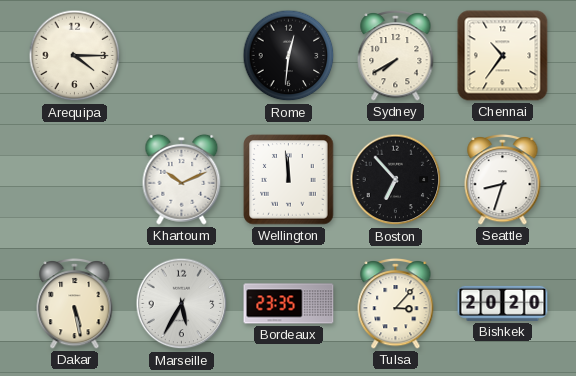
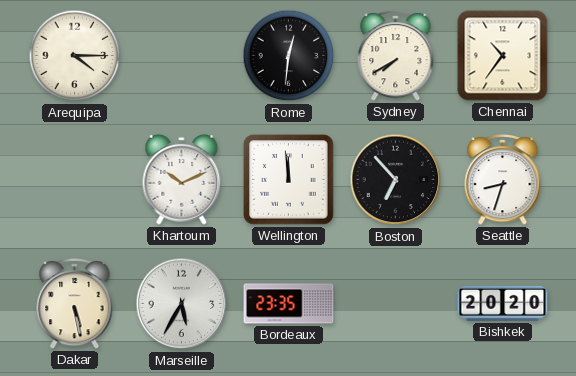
Tulsa: 3:07 -> none (396, 303)
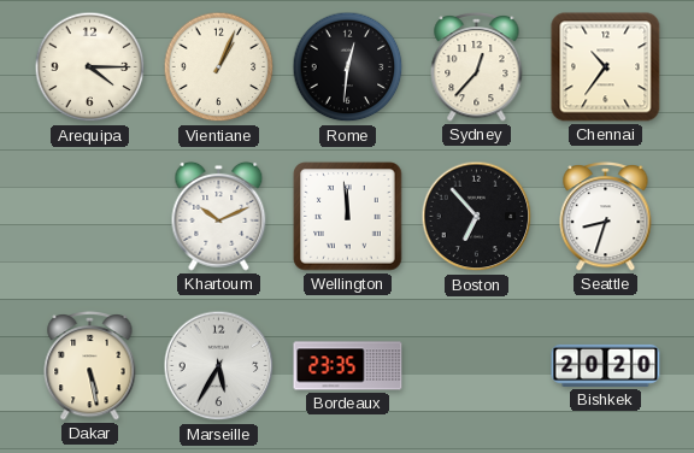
Vientiane: none -> 1:04 (219, 67)
Sydney: 7:40 -> 12:37 (477, 66)
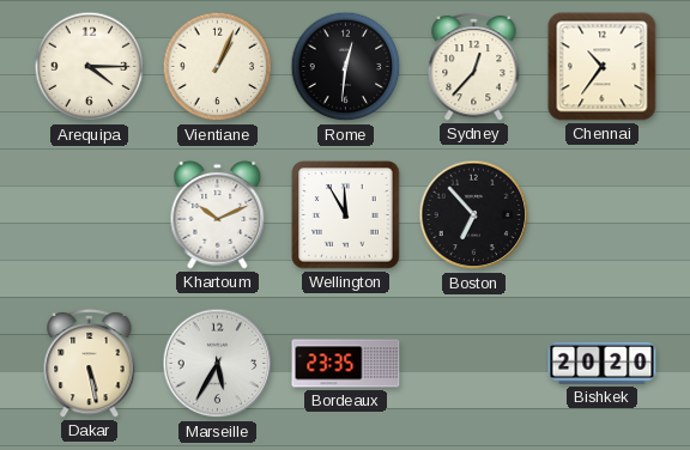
Wellington: 11:59 -> 11:55 (346, 215)
Seattle: 8:33 -> none (606, 216)
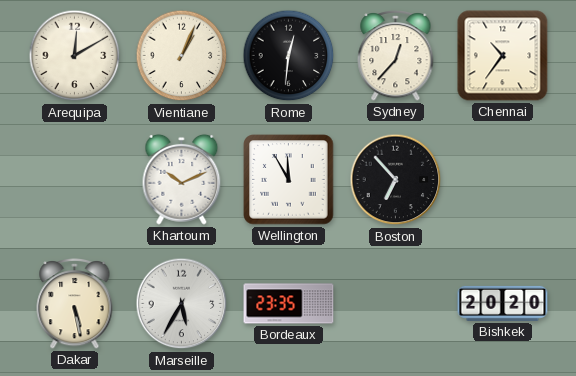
Arequipa: 4:15 -> 12:10 (75, 56)
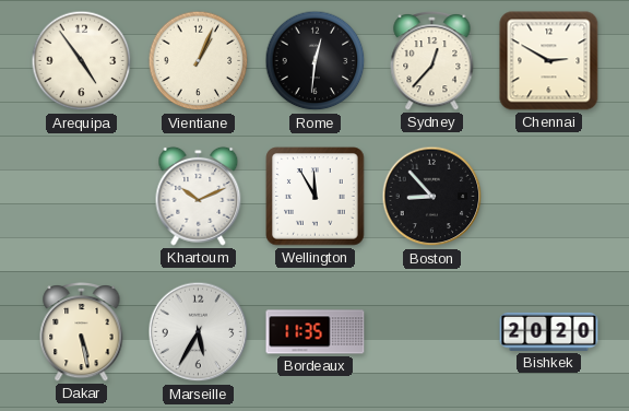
Arequipa: 12:10 -> 4:54 (82, 61)
Chennai: 10:36 -> 2:50 (549, 61)
Boston: 6:53 -> 8:53 (432, 197)
Bordeaux: 23:35 -> 11:35 (316, 332)
